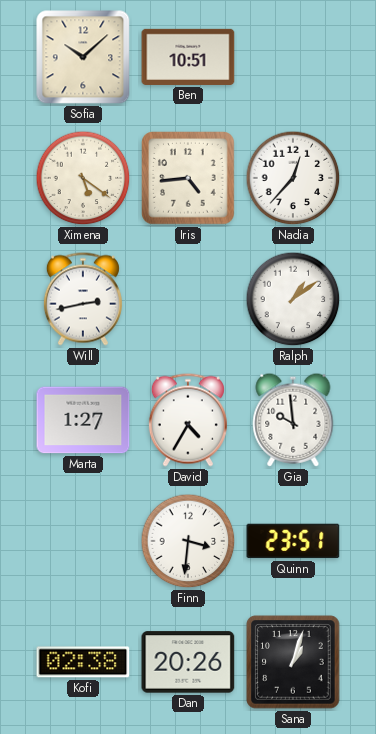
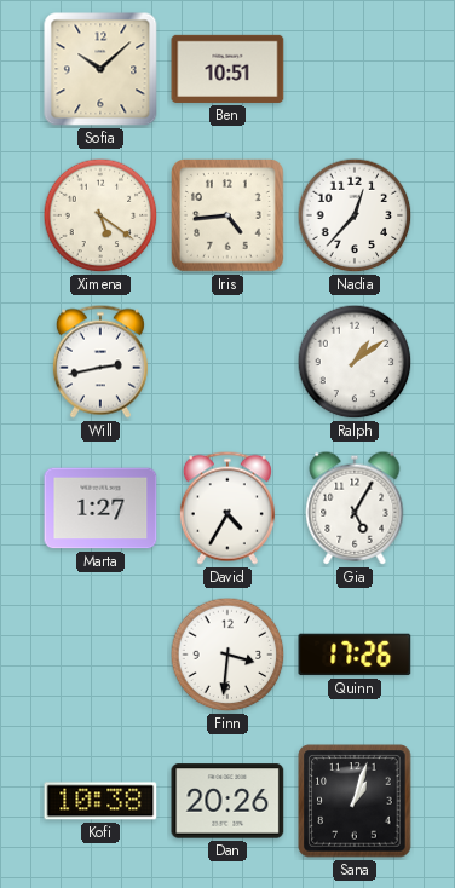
Gia: 9:59 -> 5:05 (355, 508)
Quinn: 23:51 -> 17:26 (355, 655)
Kofi: 02:38 -> 10:38 (100, 801)
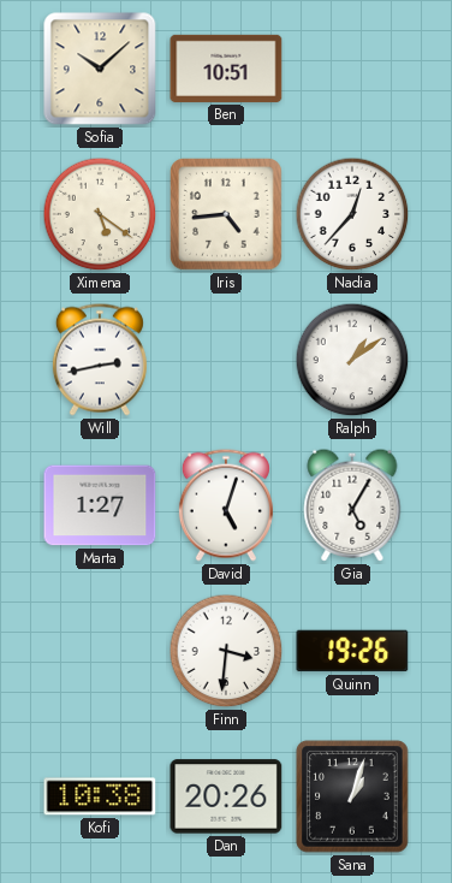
David: 4:35 -> 5:03 (226, 505)
Quinn: 17:26 -> 19:26 (352, 651)
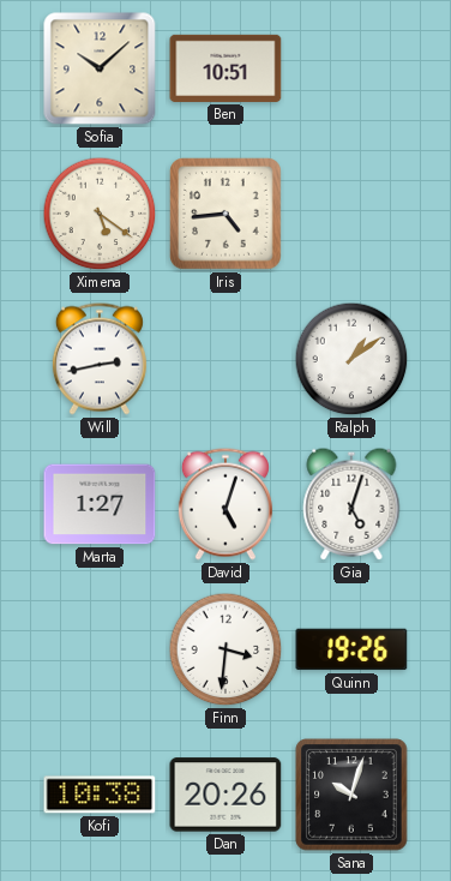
Nadia: 12:37 -> none (352, 214)
Gia: 5:05 -> 5:03 (351, 504)
Sana: 1:03 -> 10:03 (351, 795)
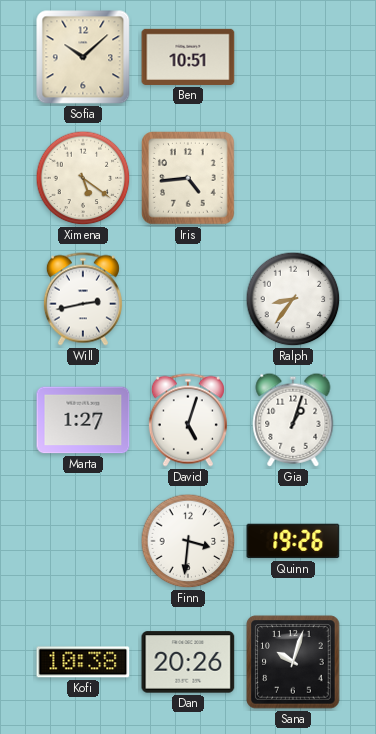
Ralph: 1:09 -> 8:36 (293, 299)
Gia: 5:03 -> 1:03 (293, 420)
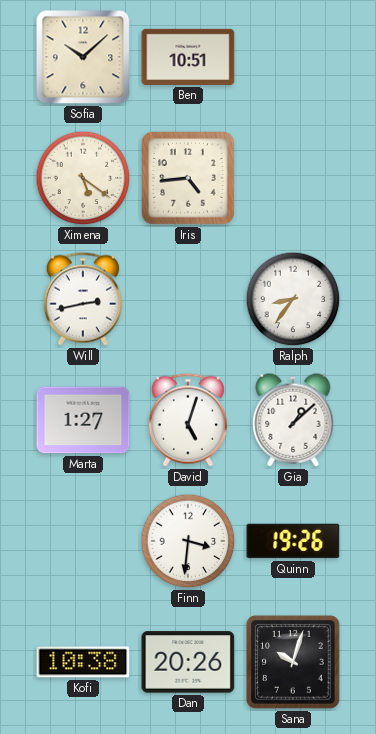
Gia: 1:03 -> 1:08 (293, 420)
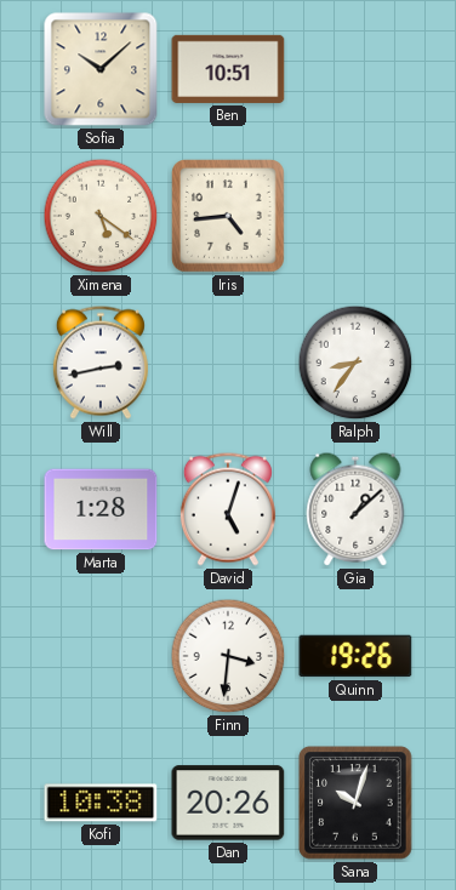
Marta: 1:27 -> 1:28 (101, 509)
